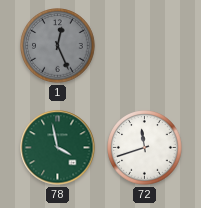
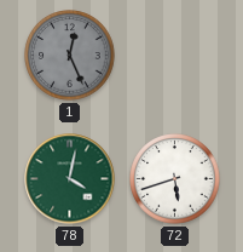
78: 3:58 -> 4:02 (70, 179)
72: 11:42 -> 5:42 (175, 179)
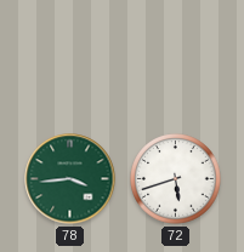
1: 12:26 -> none (70, 56)
78: 4:02 -> 3:44 (70, 179)
